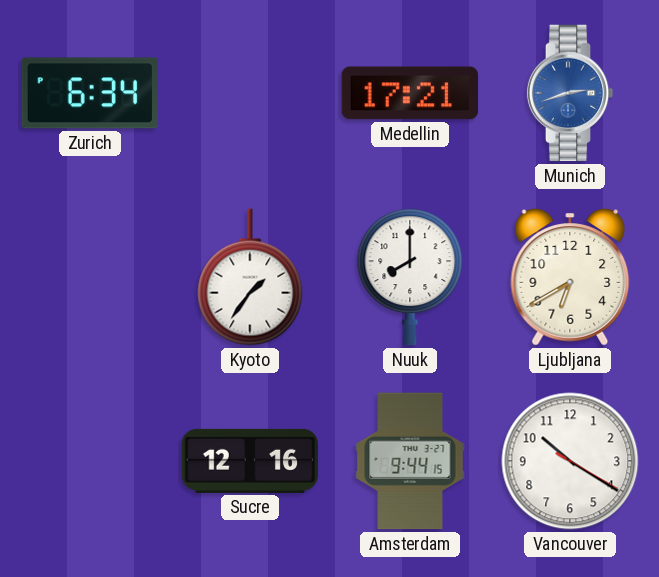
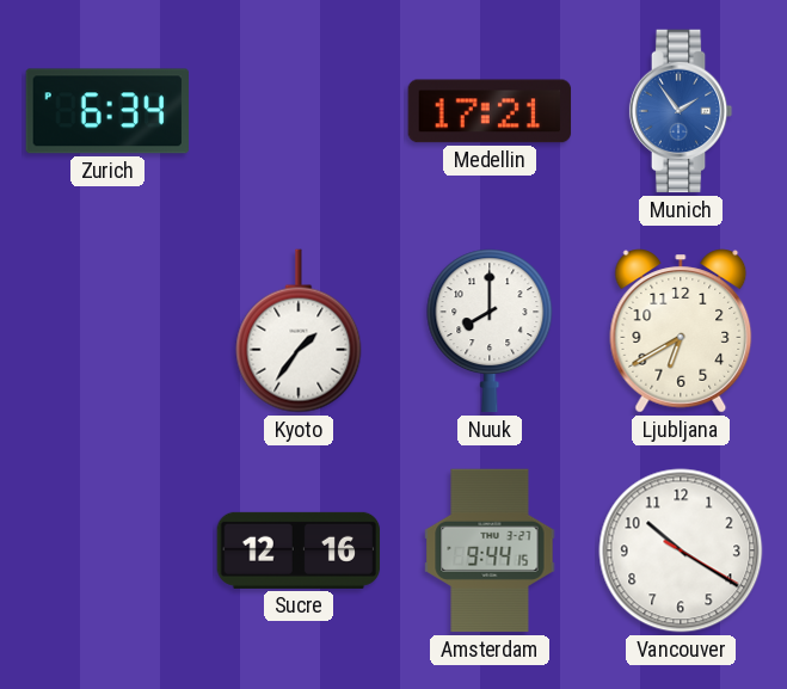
Munich: 2:42 -> 1:54 (681, 111)
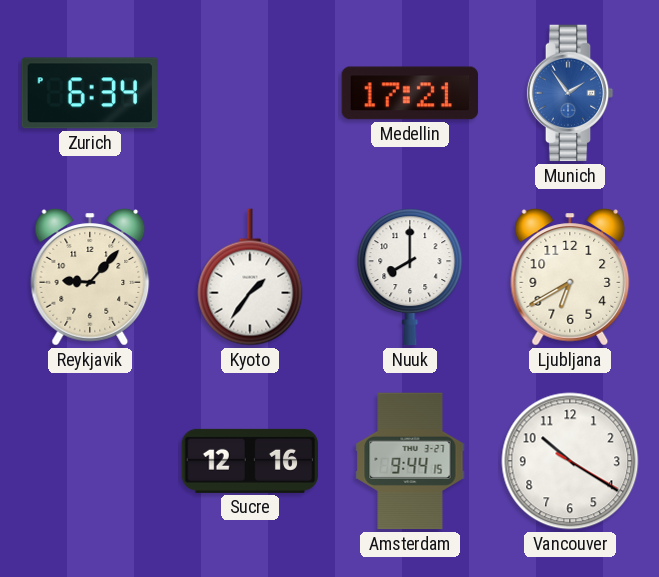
Reykjavik: none -> 9:07 (90, 277)
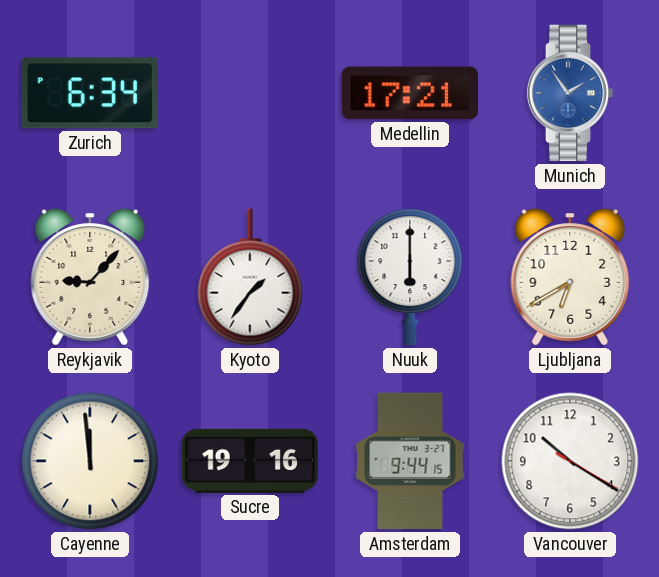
Nuuk: 8:00 -> 6:00 (410, 277)
Cayenne: none -> 11:59 (90, 461)
Sucre: 12:16 -> 19:16 (250, 461)
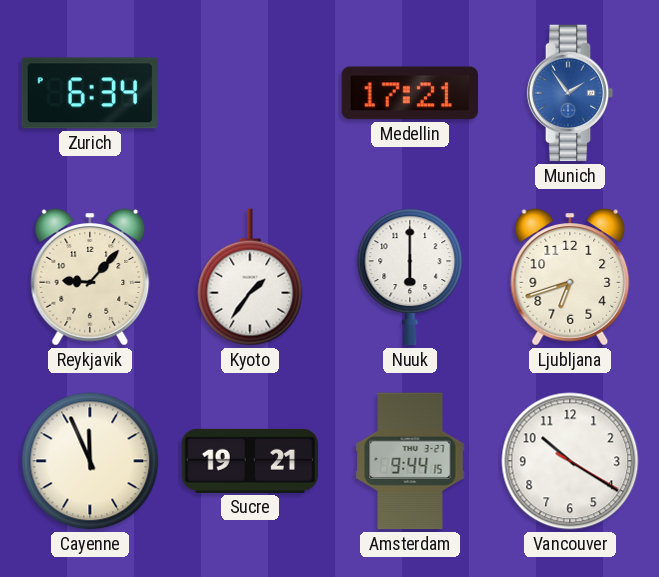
Ljubljana: 6:40 -> 6:42 (570, 277)
Cayenne: 11:59 -> 11:56 (90, 461)
Sucre: 19:16 -> 19:21 (250, 461)
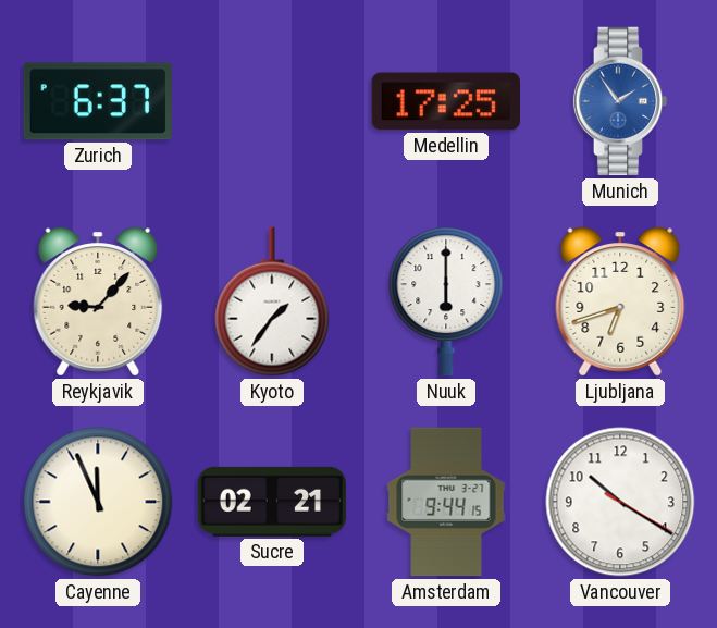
Zurich: 6:34 -> 6:37 (97, 101)
Medellin: 17:21 -> 17:25 (446, 101)
Sucre: 19:21 -> 02:21 (272, 502)
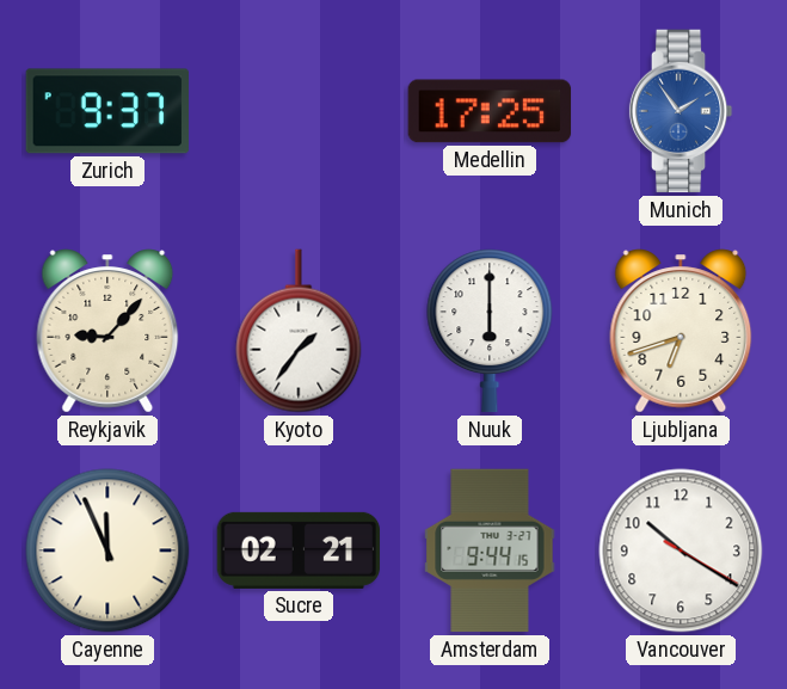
Zurich: 6:37 -> 9:37 (106, 111)
